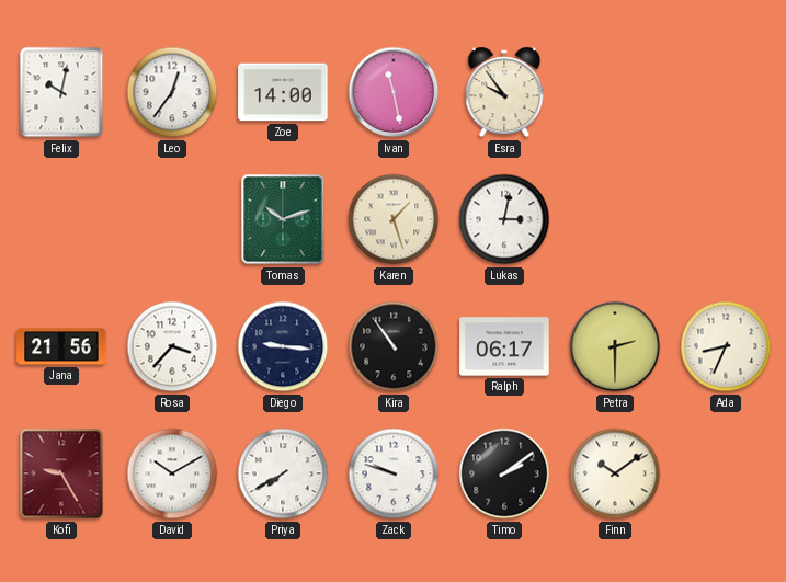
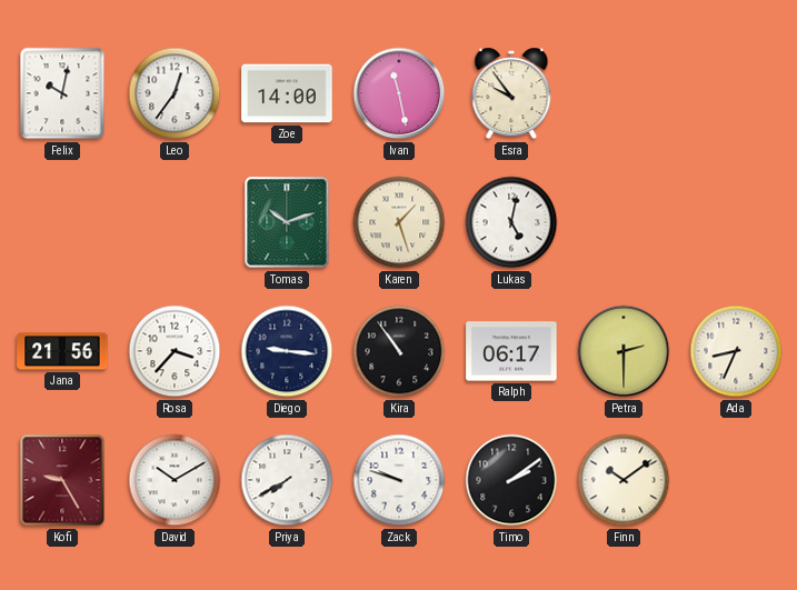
Lukas: 3:02 -> 5:02 (511, 222)
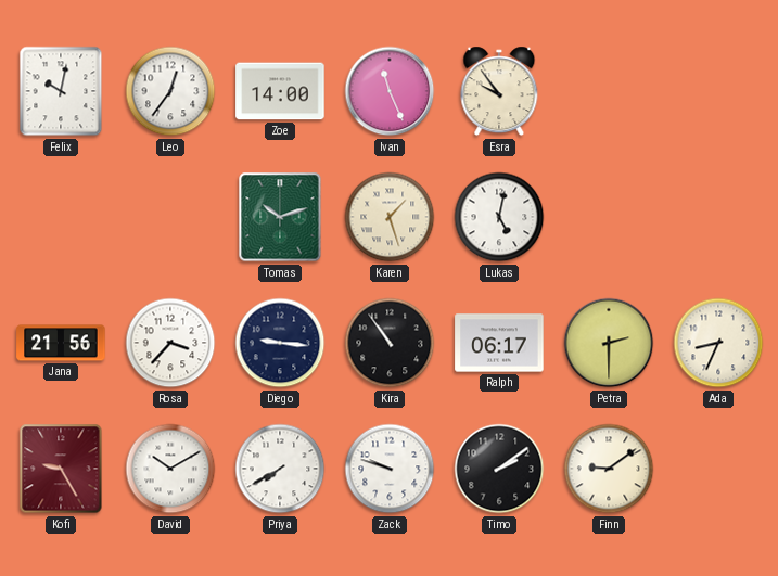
Ivan: 11:28 -> 11:26 (390, 91)
Finn: 10:09 -> 9:09 (609, 469)
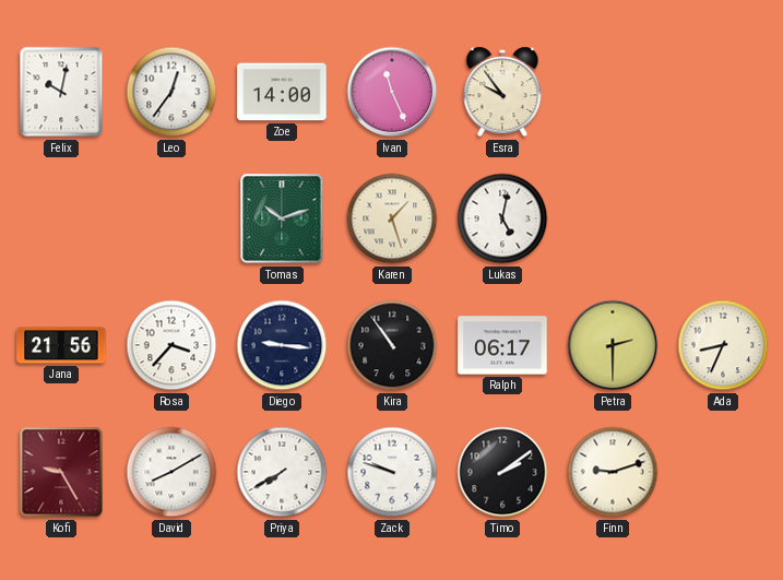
David: 10:10 -> 8:10 (171, 472)
Finn: 9:09 -> 9:12 (613, 472)
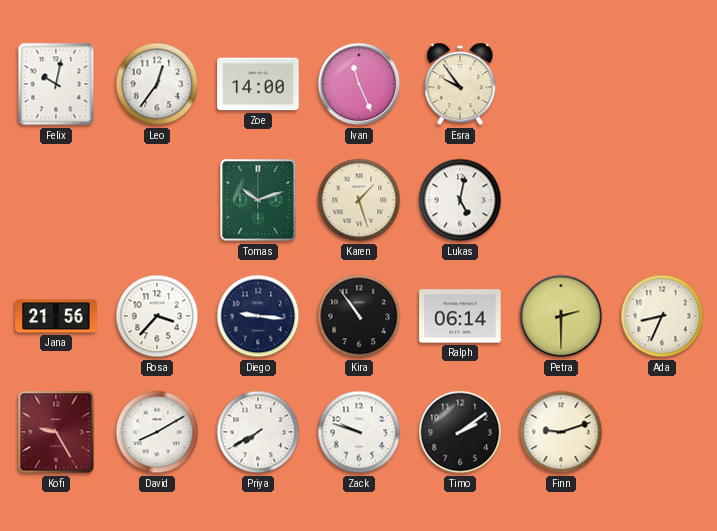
Ralph: 06:17 -> 06:14 (460, 316)
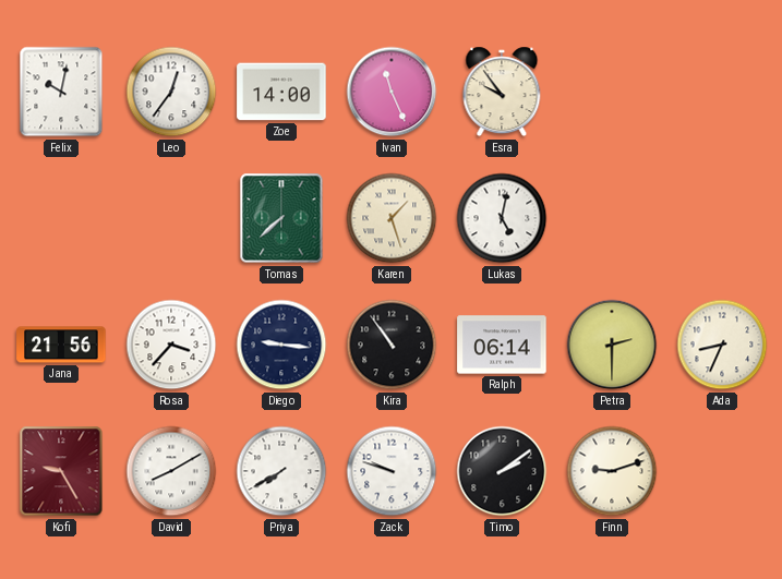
Tomas: 10:12 -> 7:38 (281, 218)
